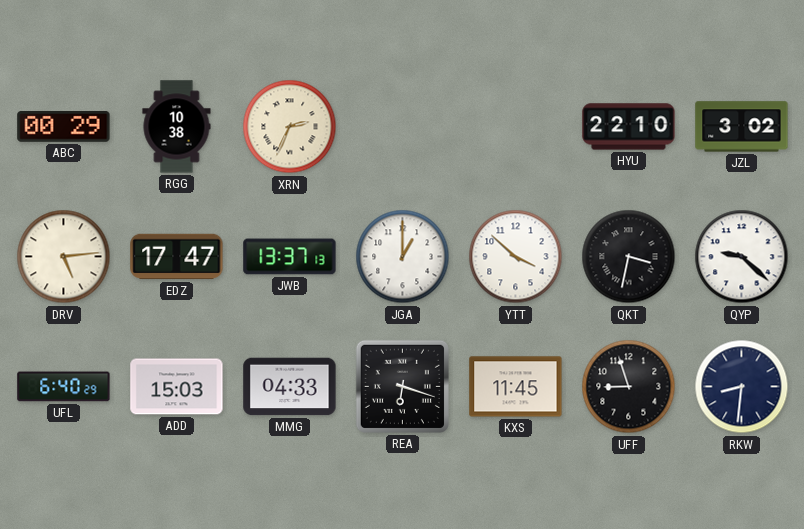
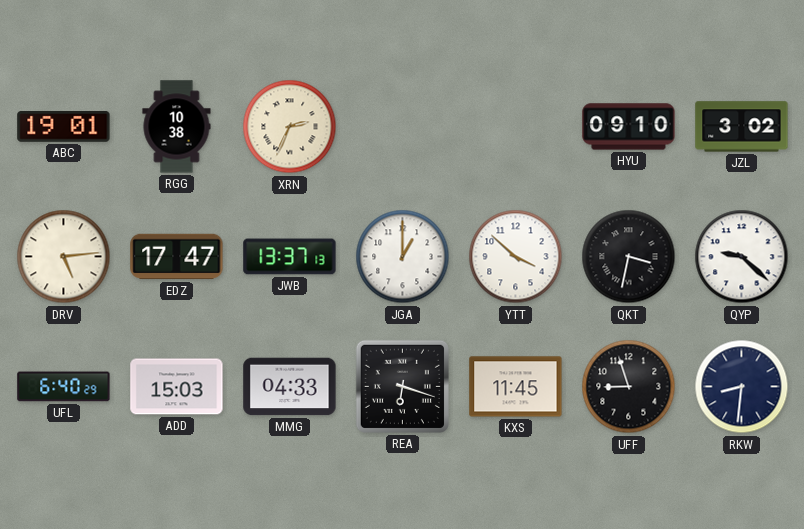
ABC: 00:29 -> 19:01 (64, 127)
HYU: 22:10 -> 09:10 (629, 127)
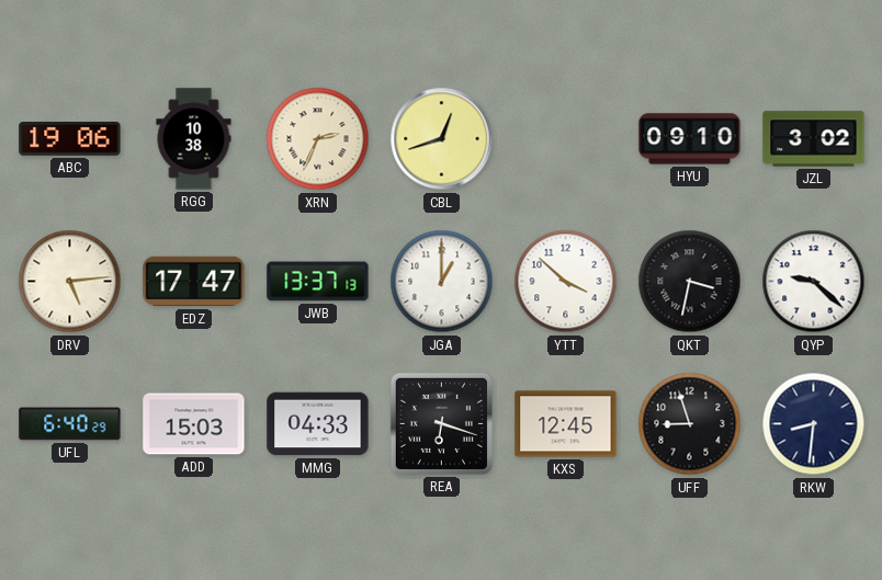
ABC: 19:01 -> 19:06 (70, 139)
CBL: none -> 12:42 (442, 139)
KXS: 11:45 -> 12:45 (566, 424)
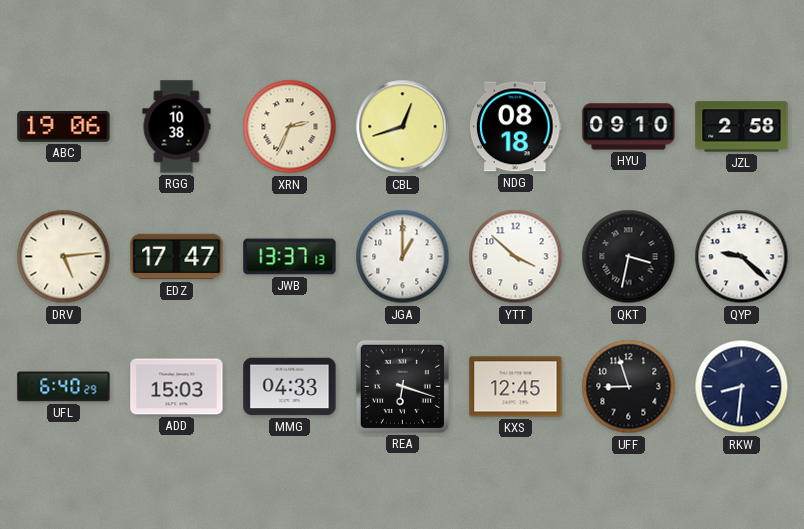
NDG: none -> 08:18 (515, 127)
JZL: 3:02 -> 2:58 (742, 127)
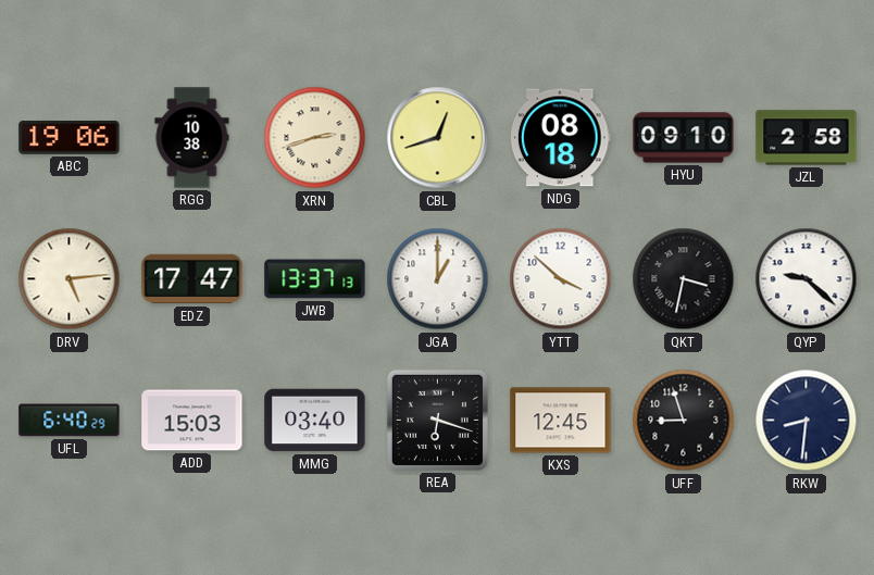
XRN: 2:34 -> 2:42 (315, 138)
MMG: 04:33 -> 03:40 (315, 421)
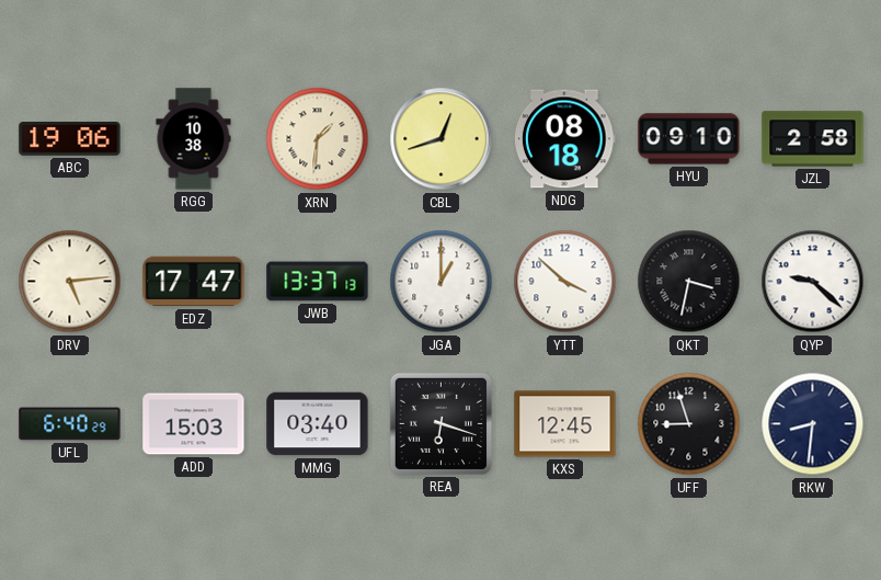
XRN: 2:42 -> 1:31 (318, 139)
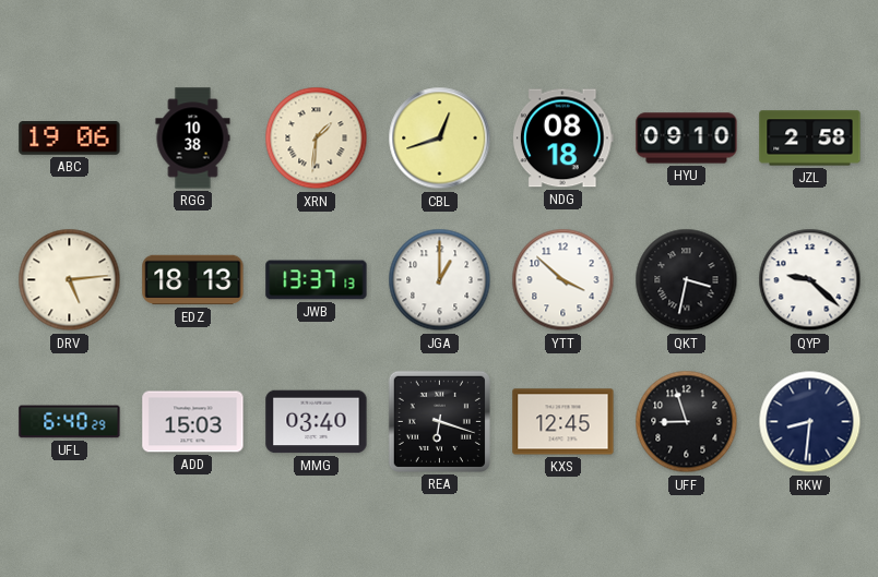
EDZ: 17:47 -> 18:13 (193, 280)
